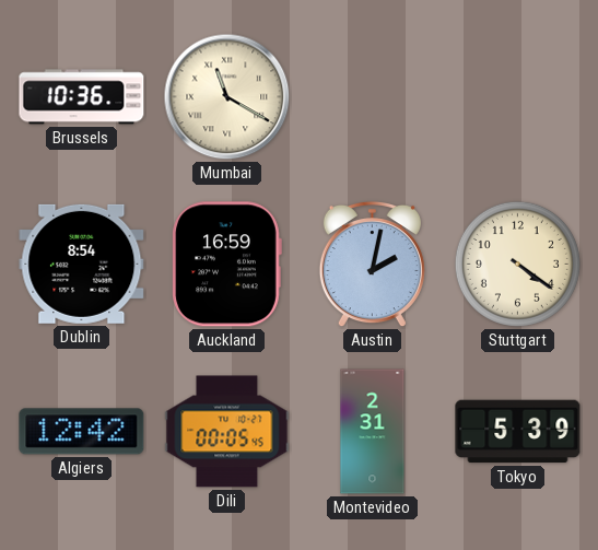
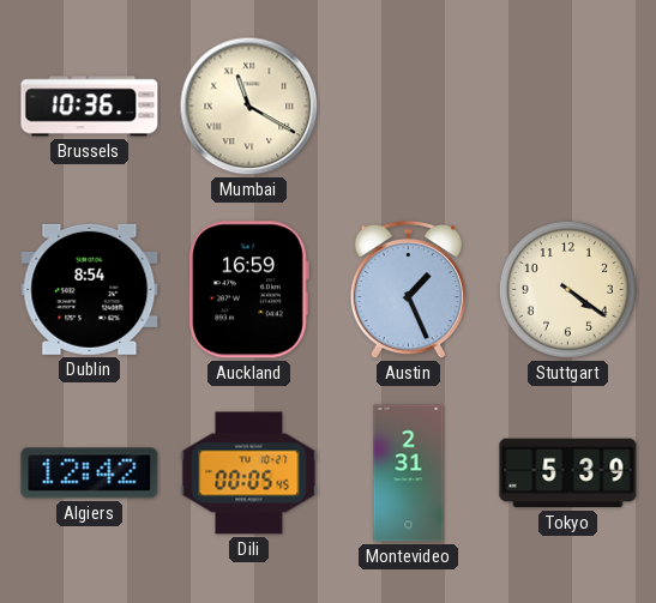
Austin: 2:02 -> 1:26 (408, 290)
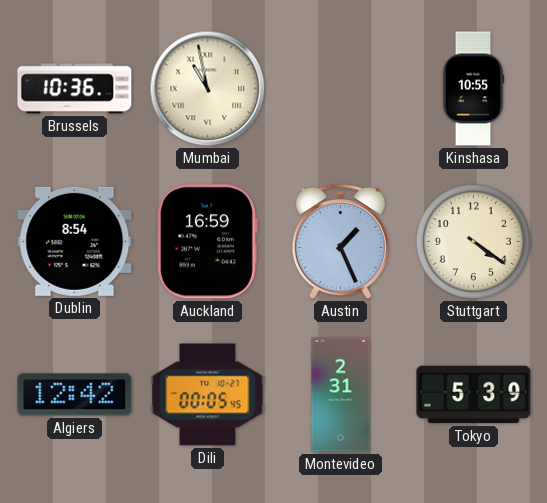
Mumbai: 11:20 -> 10:58 (208, 89)
Kinshasa: none -> 10:55 (473, 89)
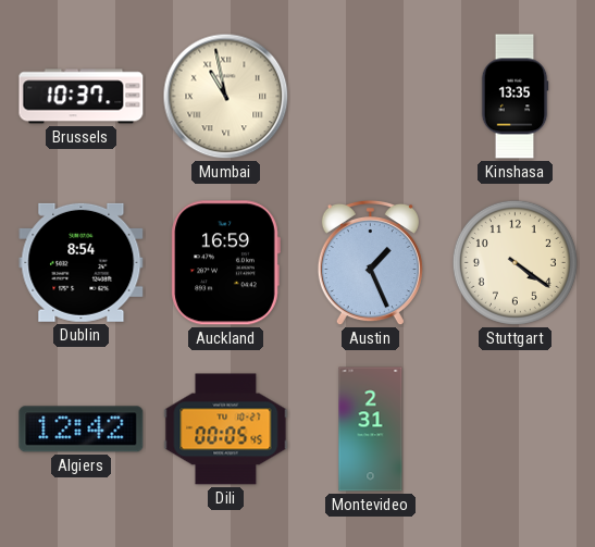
Brussels: 10:36 -> 10:37 (82, 97)
Kinshasa: 10:55 -> 13:35 (515, 97)
Tokyo: 5:39 -> none (474, 395)
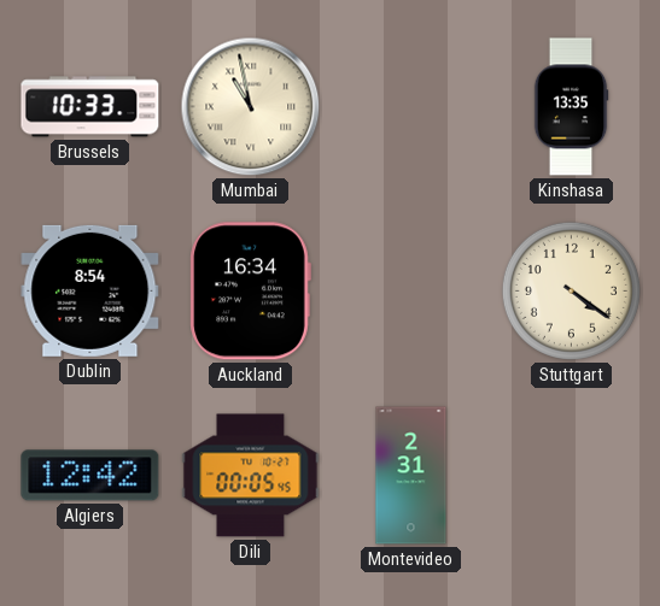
Brussels: 10:37 -> 10:33 (90, 107)
Auckland: 16:59 -> 16:34 (250, 292)
Austin: 1:26 -> none (370, 263)
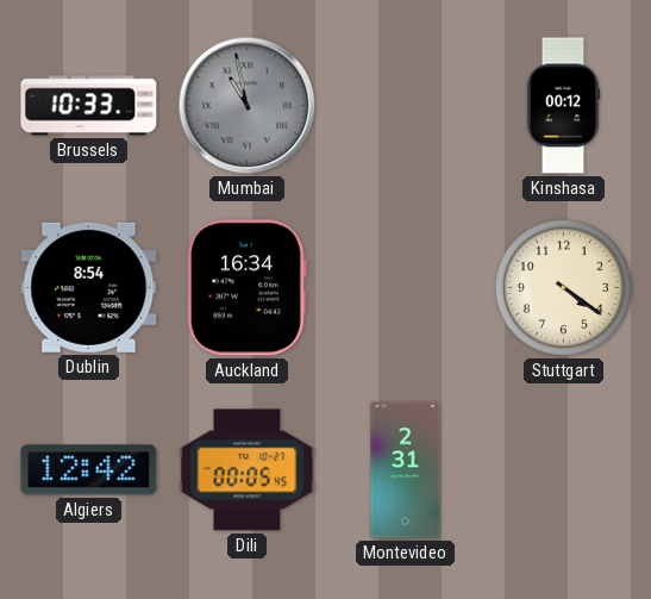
Mumbai dial: cream -> grey (248, 106)
Kinshasa: 13:35 -> 00:12 (563, 106)
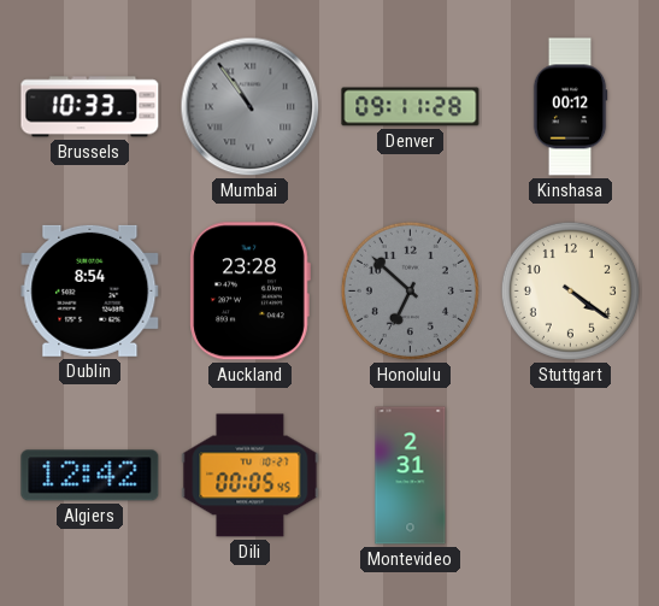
Mumbai: 10:58 -> 10:54 (251, 107)
Denver: none -> 09:11 (411, 107)
Auckland: 16:34 -> 23:28 (249, 292)
Honolulu: none -> 6:52 (410, 290)
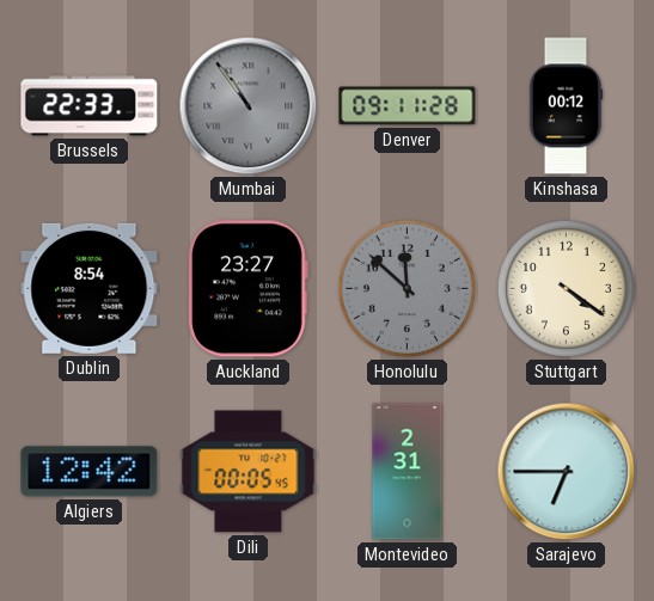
Brussels: 10:33 -> 22:33 (90, 106)
Auckland: 23:28 -> 23:27 (247, 289)
Honolulu: 6:52 -> 11:52 (407, 288)
Sarajevo: none -> 6:45 (567, 472)
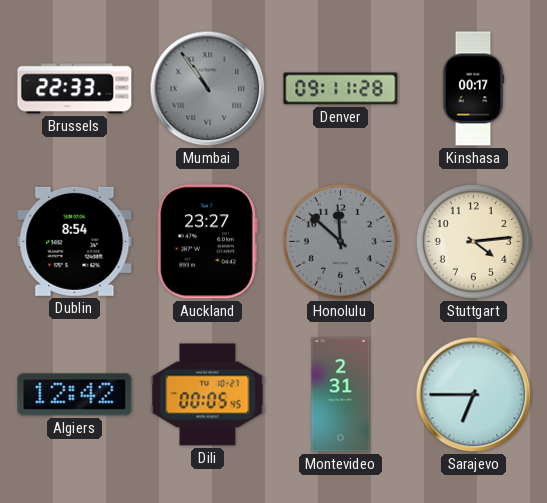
Kinshasa: 00:12 -> 00:17 (473, 89)
Stuttgart: 4:21 -> 4:14 (473, 241)
